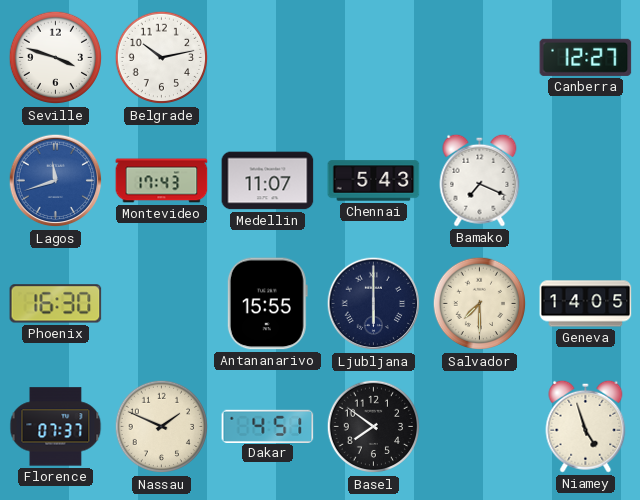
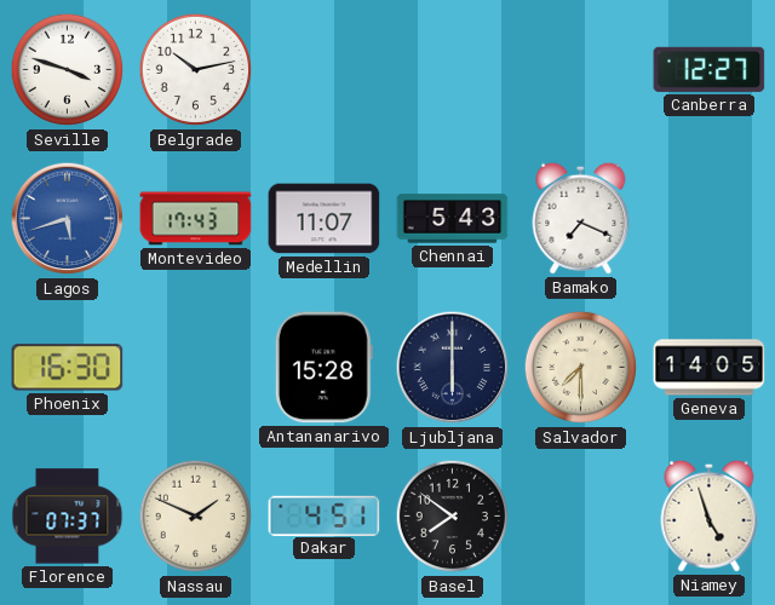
Lagos: 11:42 -> 5:42 (68, 219)
Antananarivo: 15:55 -> 15:28 (323, 368)
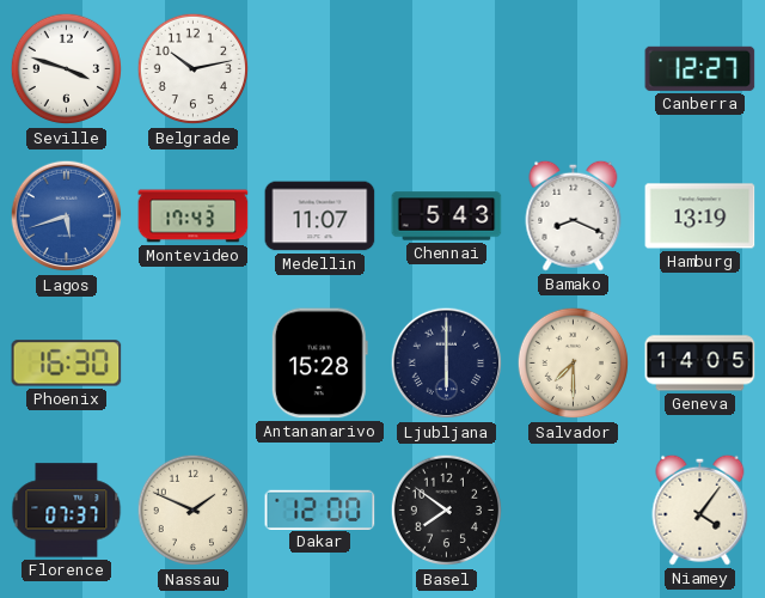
Bamako: 7:19 -> 8:19 (574, 215)
Hamburg: none -> 13:19 (700, 216)
Dakar: 4:51 -> 12:00 (320, 509)
Niamey: 4:57 -> 4:06 (700, 509)
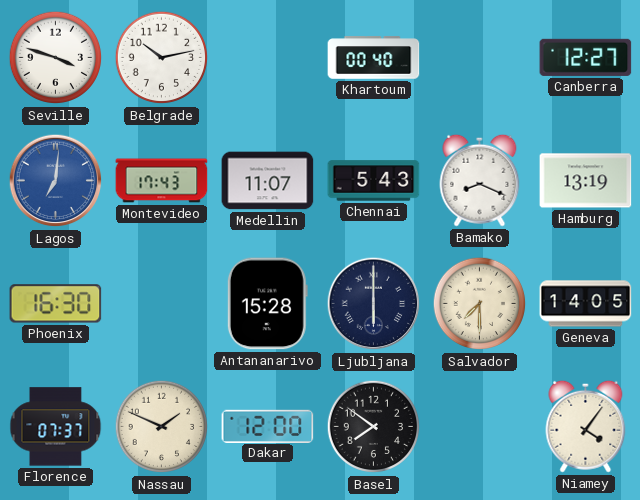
Khartoum: none -> 00:40 (374, 58)
Lagos: 5:42 -> 7:01 (56, 181)
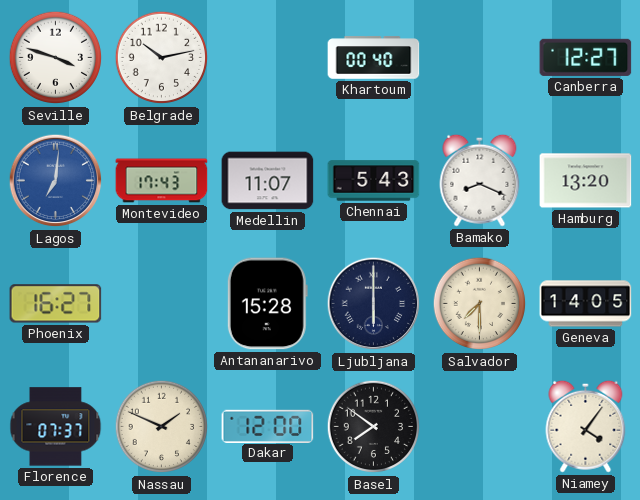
Hamburg: 13:19 -> 13:20 (586, 181)
Phoenix: 16:30 -> 16:27 (56, 304)
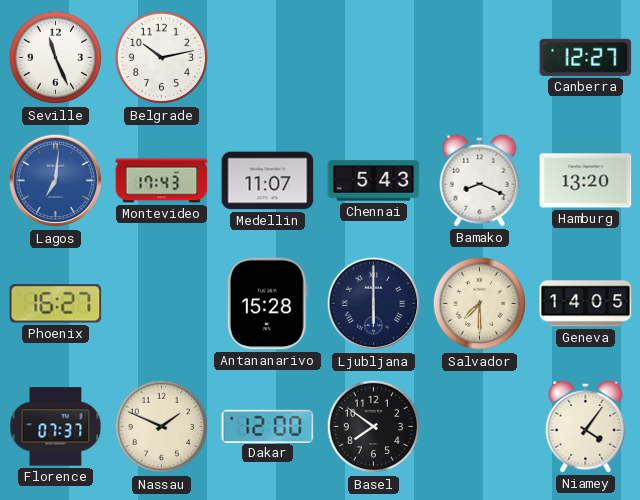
Seville: 3:48 -> 11:26 (56, 58)
Khartoum: 00:40 -> none (374, 58)
